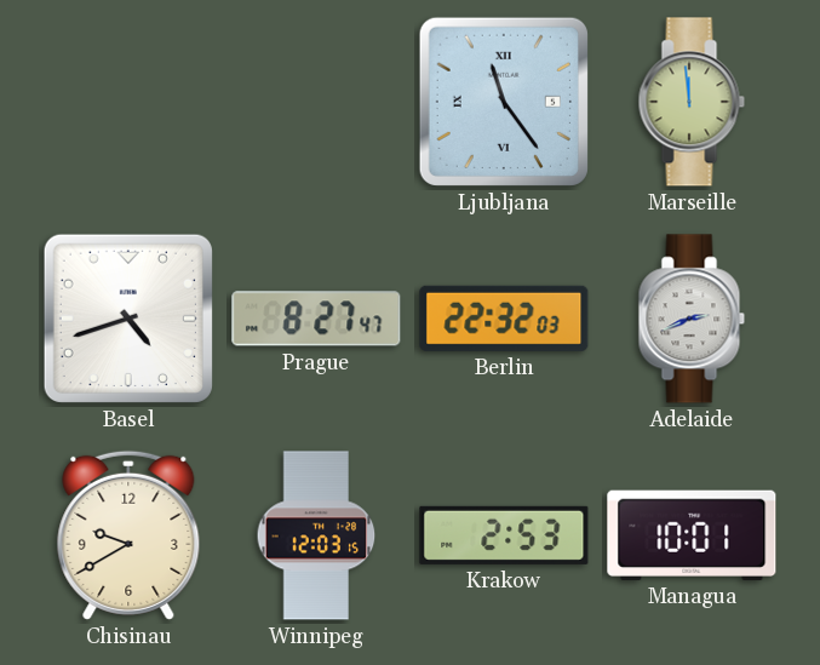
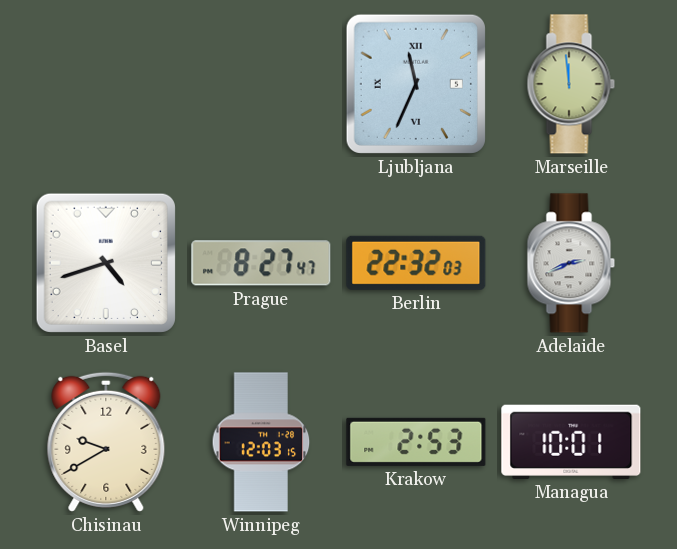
Ljubljana: 11:24 -> 11:34 (416, 84)
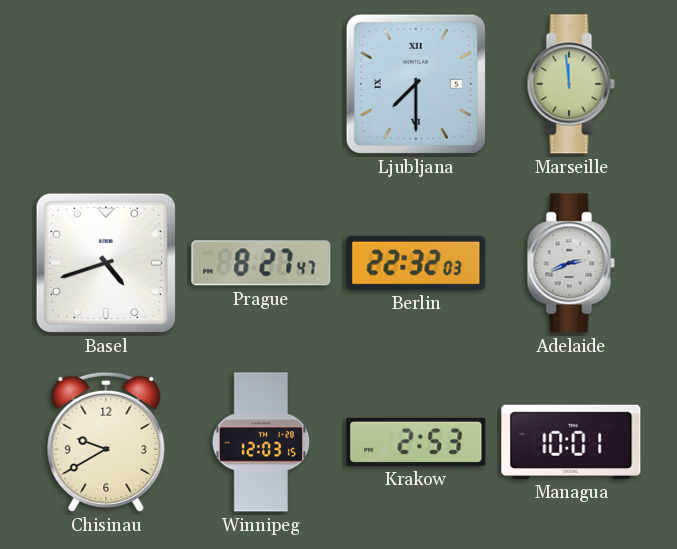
Ljubljana: 11:34 -> 7:30 (416, 84)
